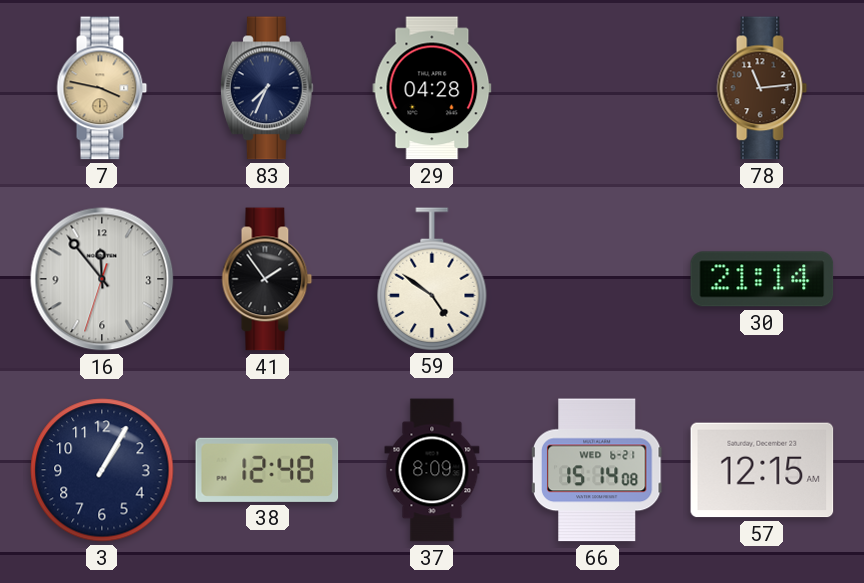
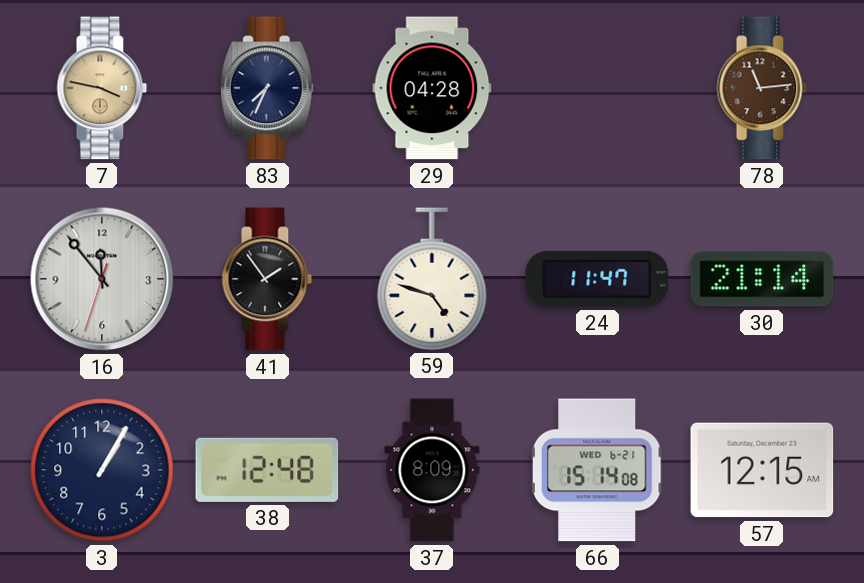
59: 4:51 -> 4:48 (432, 279)
24: none -> 11:47 (597, 279)
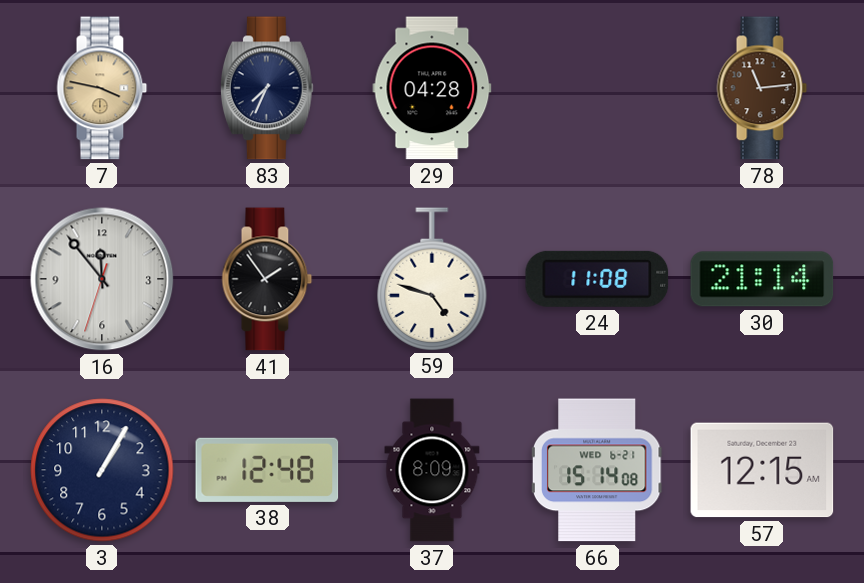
24: 11:47 -> 11:08 (597, 279)
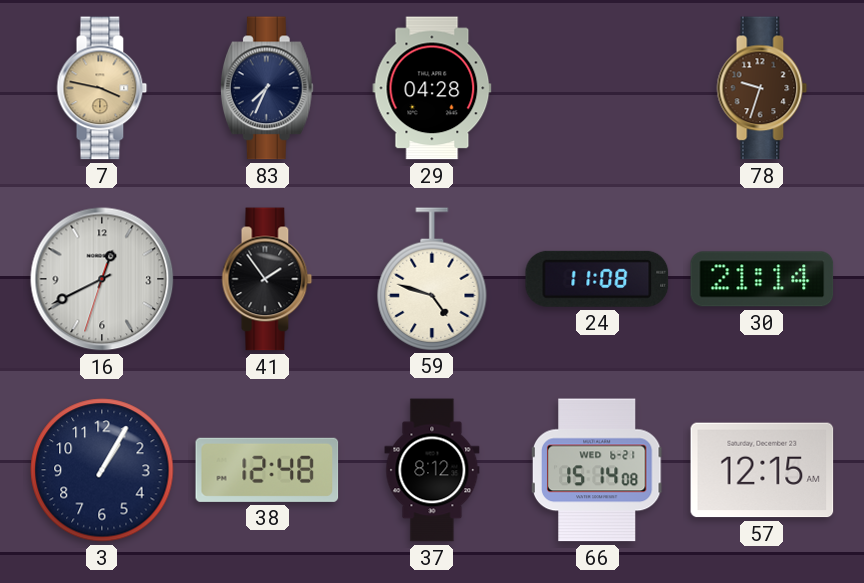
78: 11:14 -> 9:33 (762, 88)
16: 11:53 -> 12:40 (102, 279)
37: 8:09 -> 8:12 (432, 470)
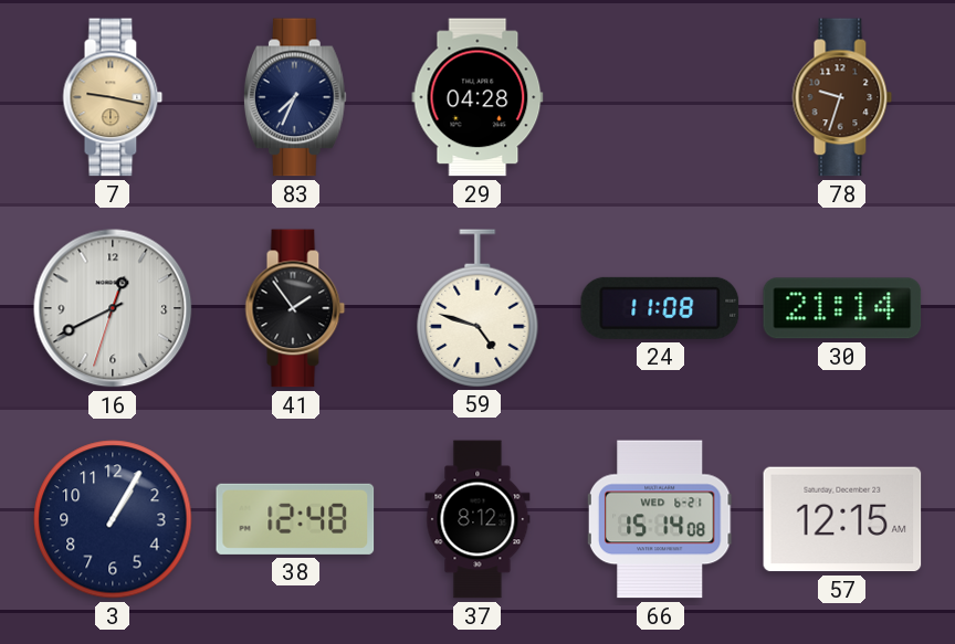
7: 3:47 -> 9:17 (113, 97)
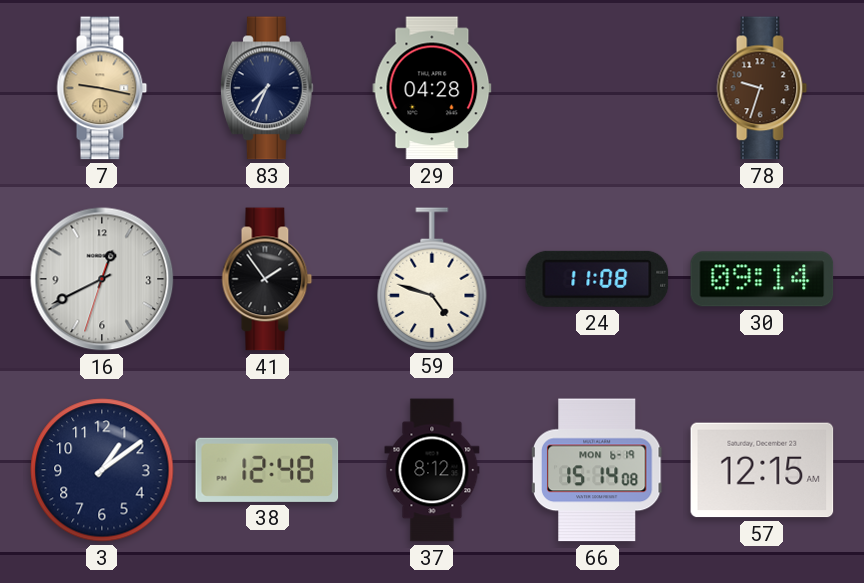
30: 21:14 -> 09:14 (762, 279)
3: 1:05 -> 1:09 (102, 470)
66 date: WED 6-21 -> MON 6-19 (597, 470)
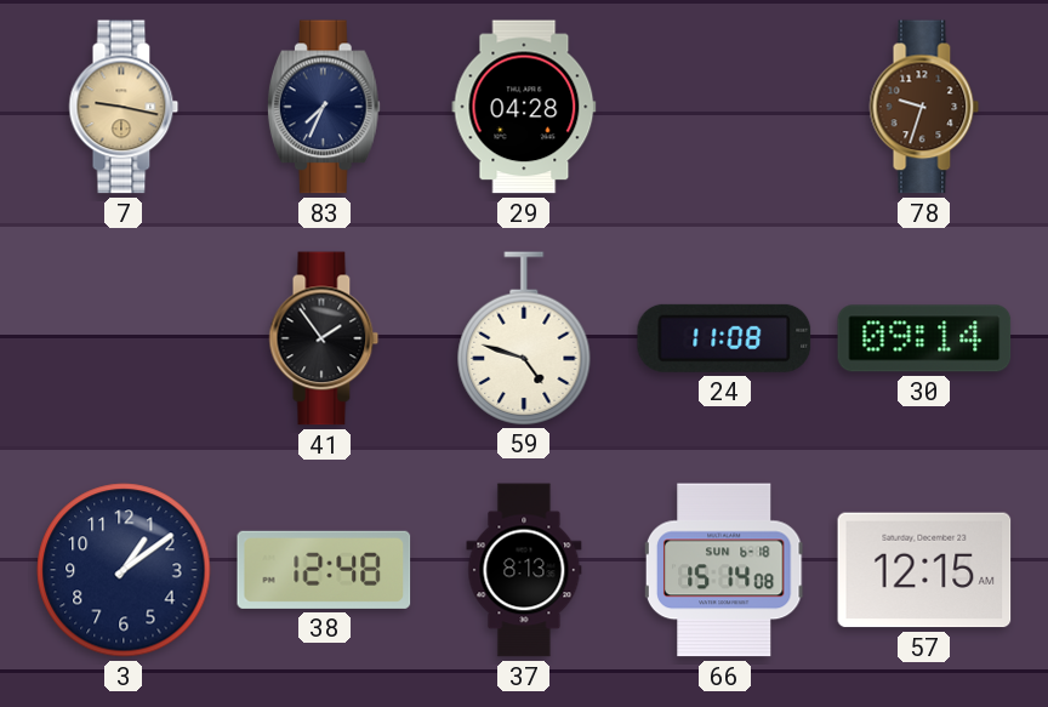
16: 12:40 -> none (102, 279)
37: 8:12 -> 8:13 (524, 570)
66 date: MON 6-19 -> SUN 6-18 (724, 570)
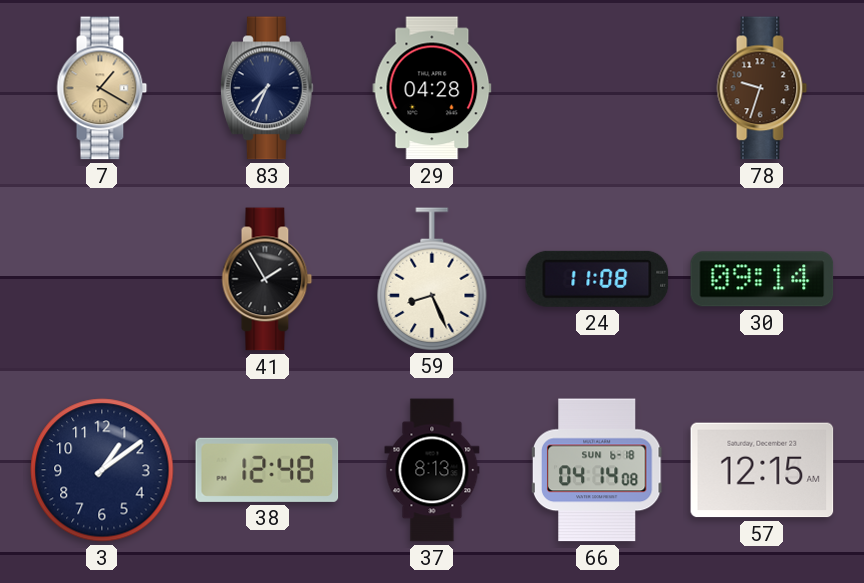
7: 9:17 -> 1:20 (102, 88)
41: 1:54 -> 1:55 (267, 279)
59: 4:48 -> 8:26 (432, 279)
66: 15:14 -> 04:14 (597, 470)
